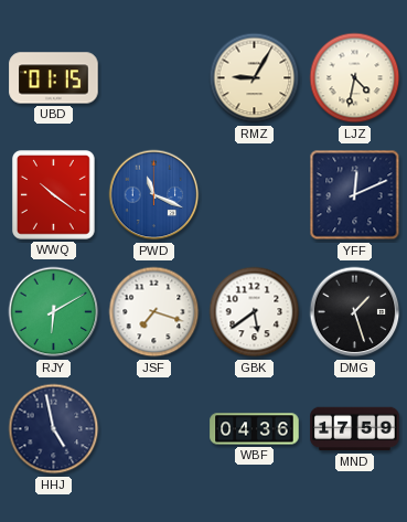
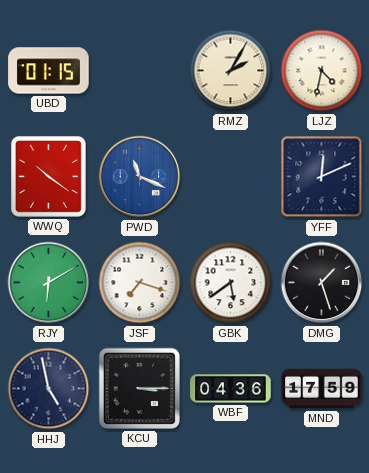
RMZ: 9:05 -> 2:05 (231, 71)
KCU: none -> 3:15 (139, 388)
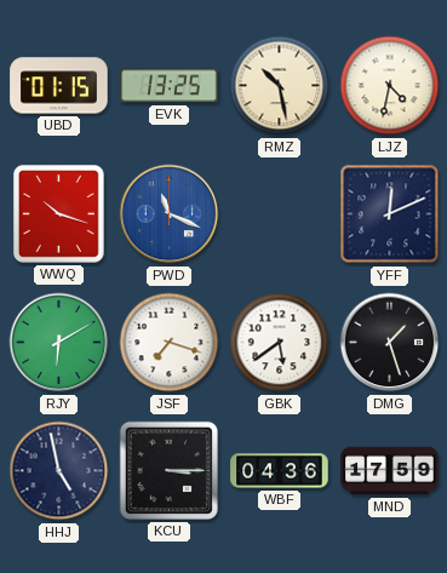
EVK: none -> 13:25 (170, 86)
RMZ: 2:05 -> 10:28 (280, 86)
WWQ: 10:21 -> 10:18 (59, 214)
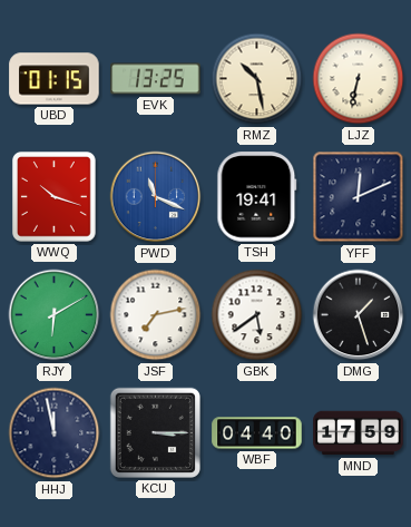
LJZ: 4:32 -> 6:32 (359, 79)
TSH: none -> 19:41 (257, 197)
JSF: 7:18 -> 7:13 (156, 315)
HHJ: 4:58 -> 11:58 (55, 433)
WBF: 04:36 -> 04:40 (257, 433)
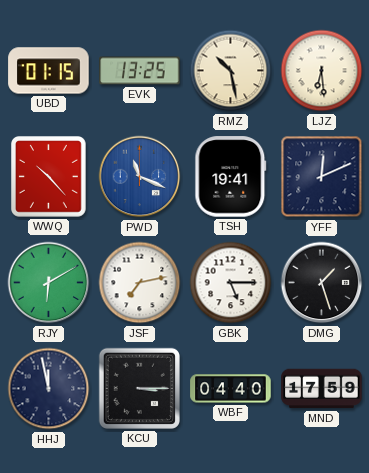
LJZ: 6:32 -> 6:29 (322, 71)
WWQ: 10:18 -> 10:23 (49, 177)
GBK: 5:39 -> 5:15 (231, 283)
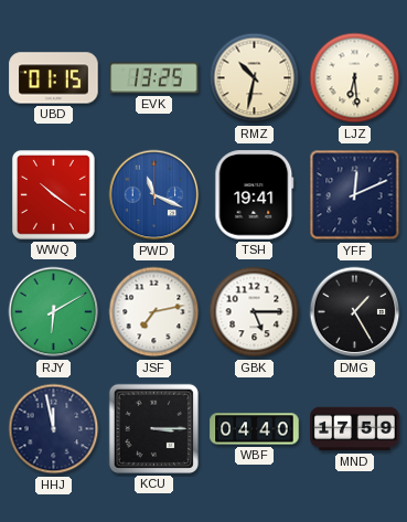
RMZ: 10:28 -> 10:32 (255, 78)
WWQ: 10:23 -> 10:21 (54, 195)
DMG: 1:27 -> 1:25 (355, 312)
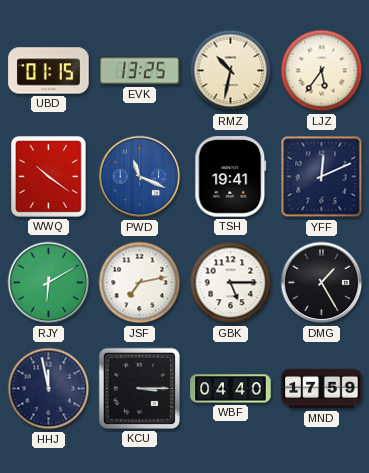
LJZ: 6:29 -> 5:36 (322, 71)
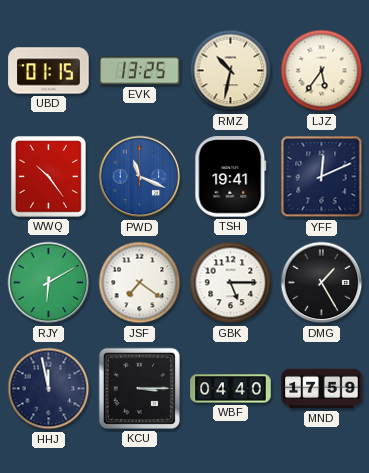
WWQ: 10:21 -> 10:24 (49, 177)
JSF: 7:13 -> 7:21 (140, 283)
